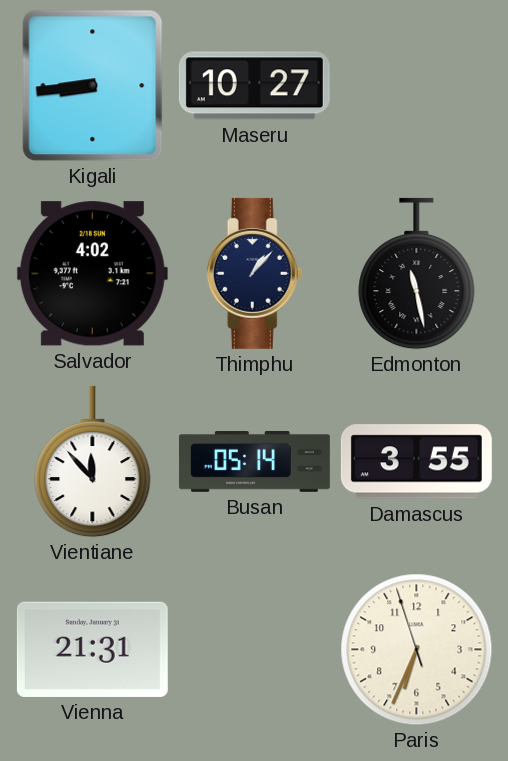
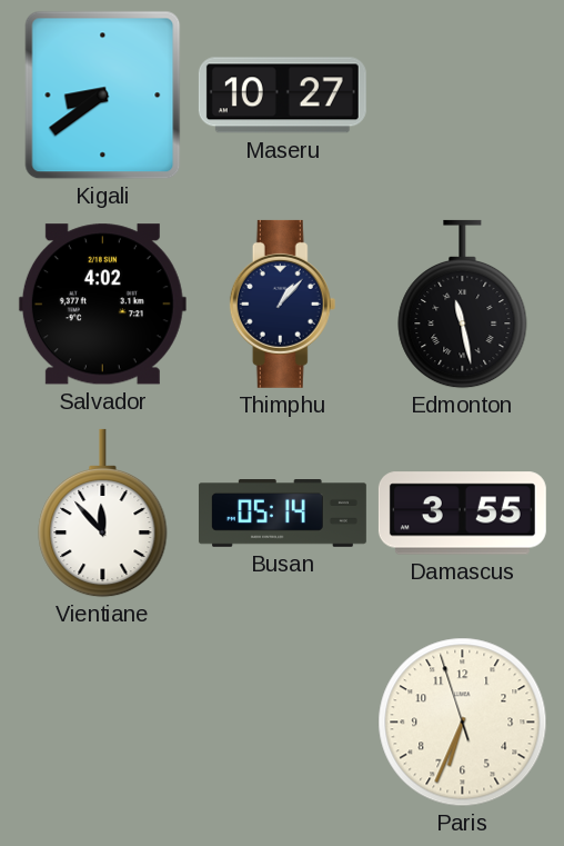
Kigali: 8:44 -> 8:39 (103, 96)
Vienna: 21:31 -> none (92, 649)
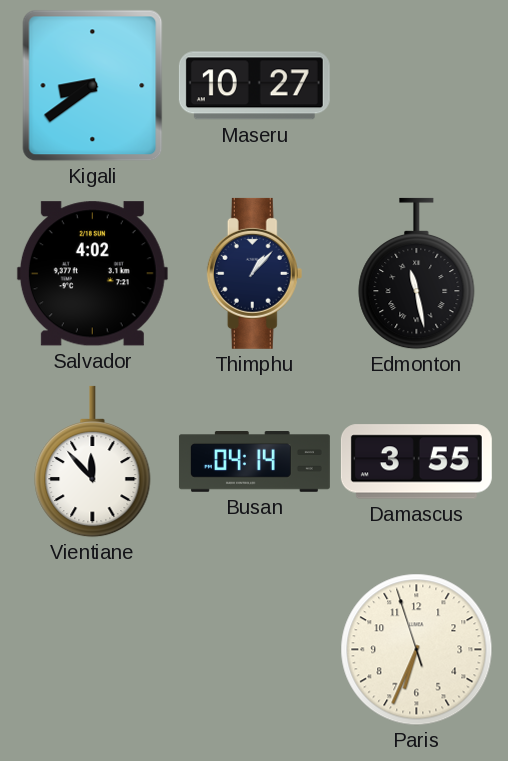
Busan: 05:14 -> 04:14 (254, 462)
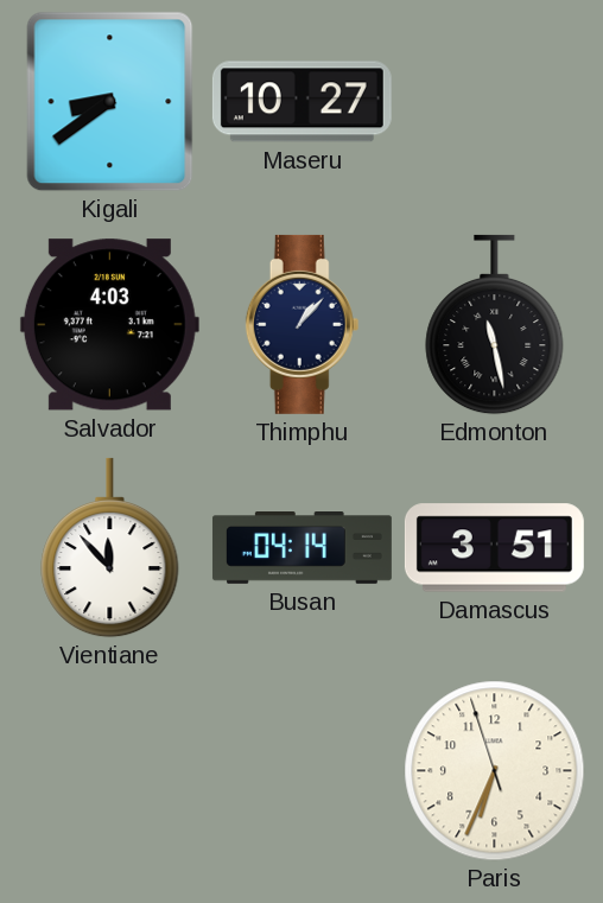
Salvador: 4:02 -> 4:03 (109, 325)
Damascus: 3:55 -> 3:51 (494, 548)
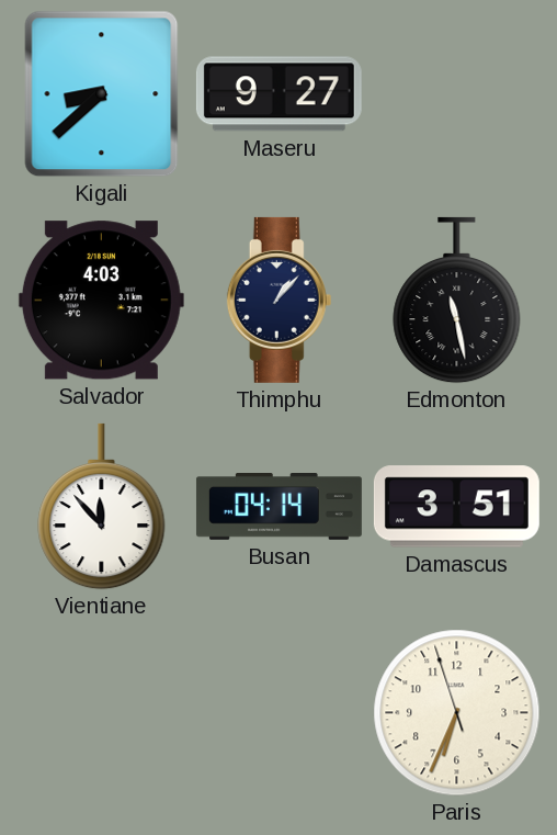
Kigali: 8:39 -> 8:38 (102, 94)
Maseru: 10:27 -> 9:27 (278, 94)
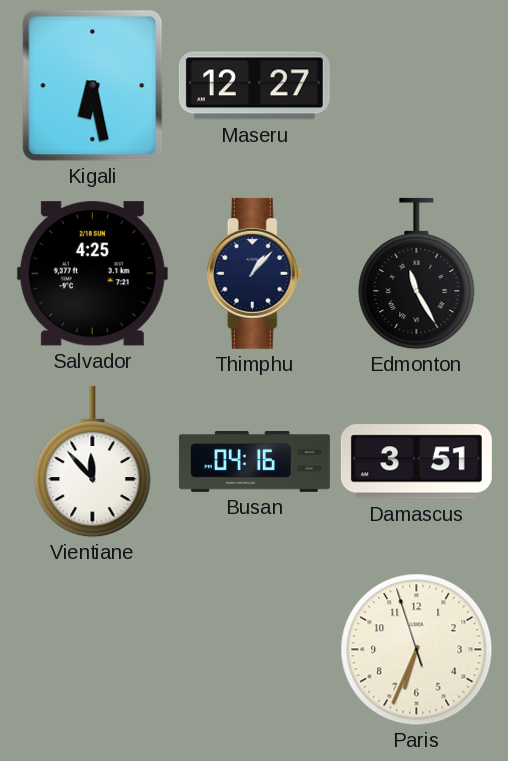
Kigali: 8:38 -> 6:28 (93, 86)
Maseru: 9:27 -> 12:27 (254, 86)
Salvador: 4:03 -> 4:25 (92, 274)
Edmonton: 11:28 -> 11:25 (417, 274)
Busan: 04:14 -> 04:16 (254, 462)
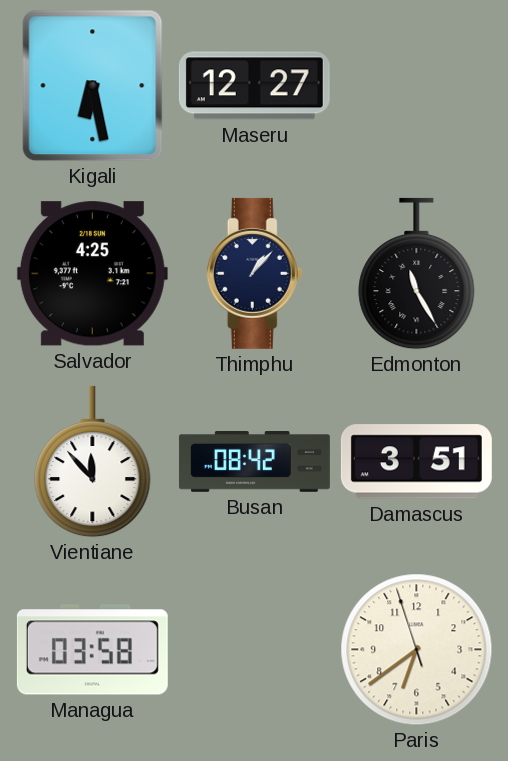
Busan: 04:16 -> 08:42 (254, 462)
Managua: none -> 03:58 (92, 650)
Paris: 6:33 -> 6:38 (417, 650)
